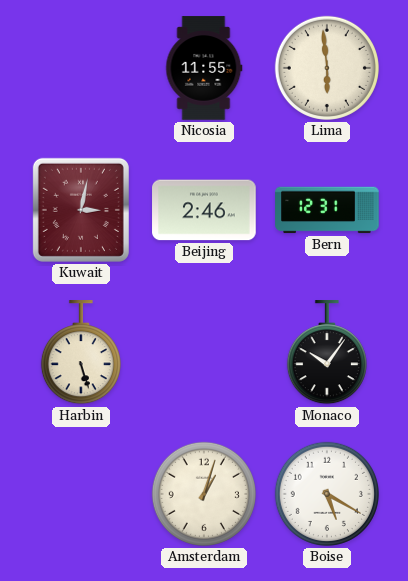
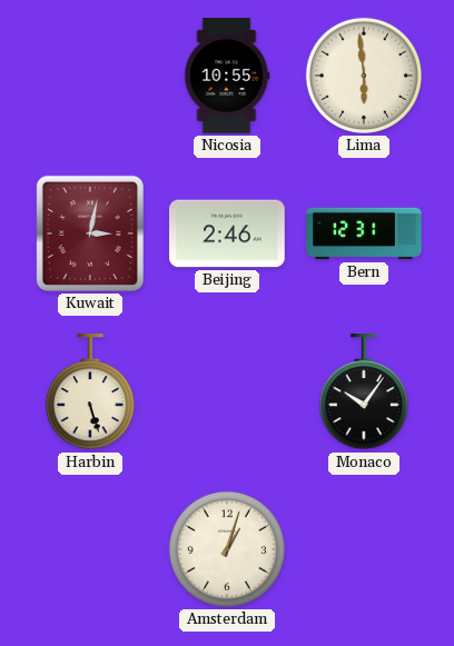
Nicosia: 11:55 -> 10:55 (227, 76)
Boise: 5:20 -> none (327, 494)
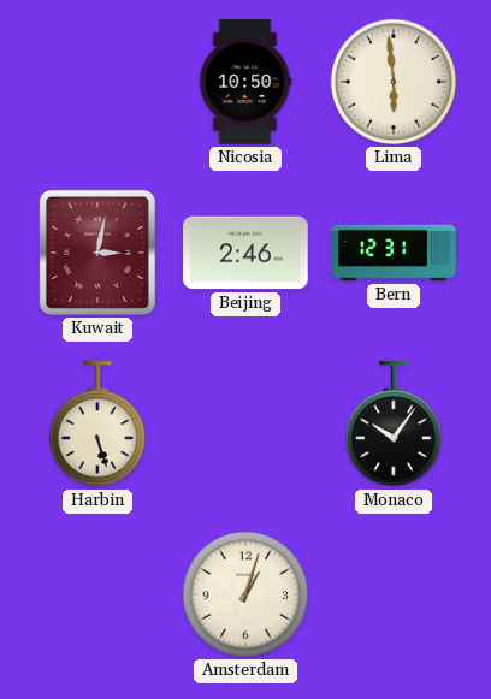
Nicosia: 10:55 -> 10:50 (245, 82)
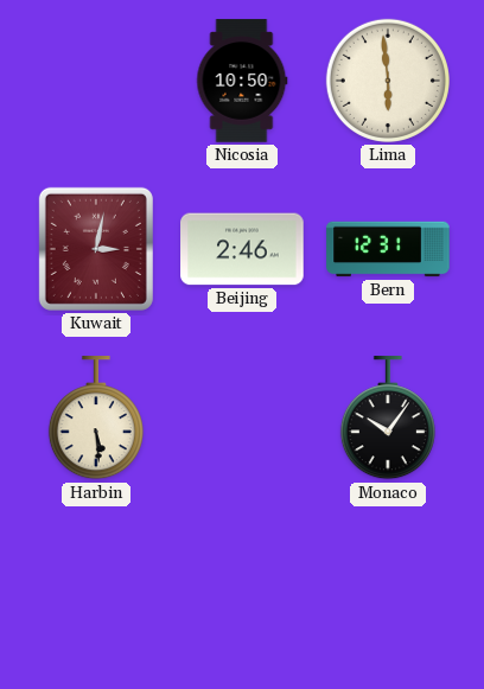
Harbin: 5:27 -> 5:29 (96, 419)
Amsterdam: 1:03 -> none (245, 594)
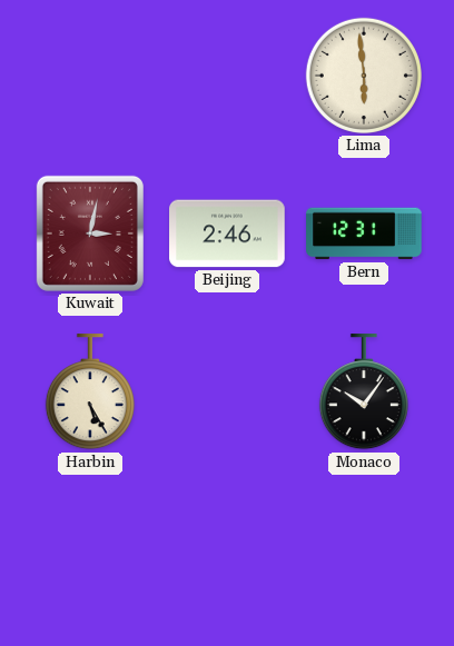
Nicosia: 10:50 -> none (242, 81)
Harbin: 5:29 -> 5:25 (90, 392)
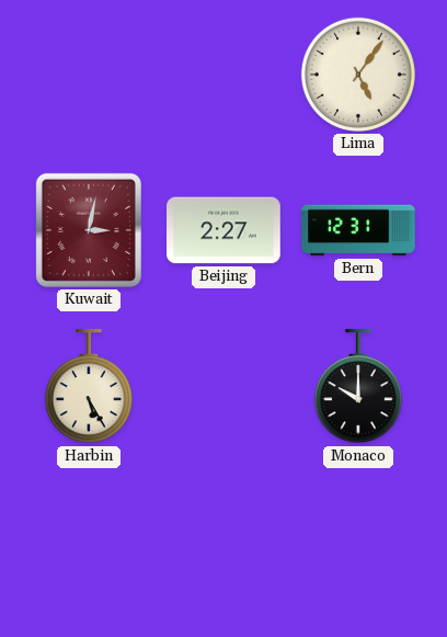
Lima: 5:59 -> 5:06 (358, 75)
Beijing: 2:46 -> 2:27 (224, 230)
Monaco: 10:06 -> 10:00 (358, 387)
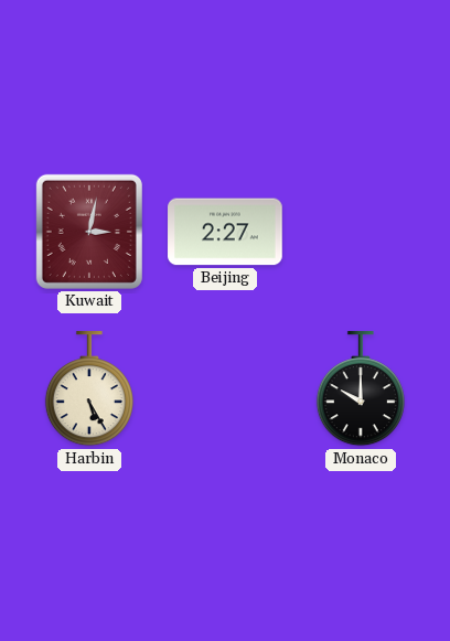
Lima: 5:06 -> none (358, 75)
Bern: 12:31 -> none (358, 230)
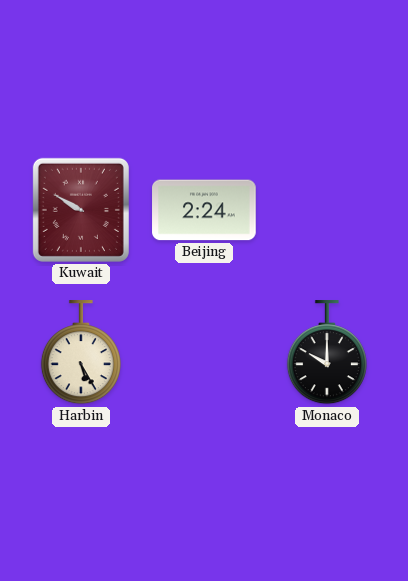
Kuwait: 3:02 -> 9:50 (81, 210)
Beijing: 2:27 -> 2:24 (204, 210)
